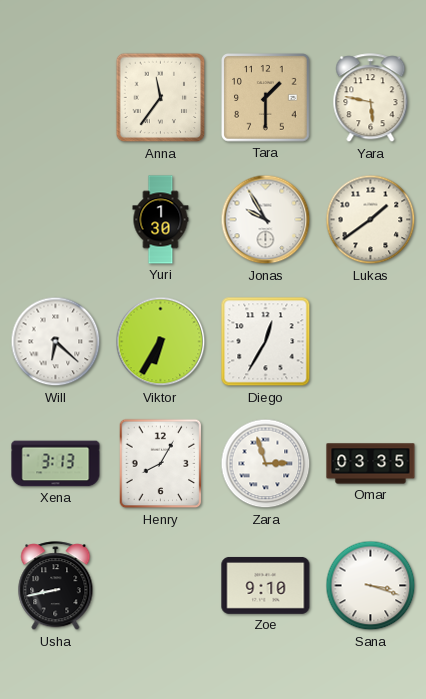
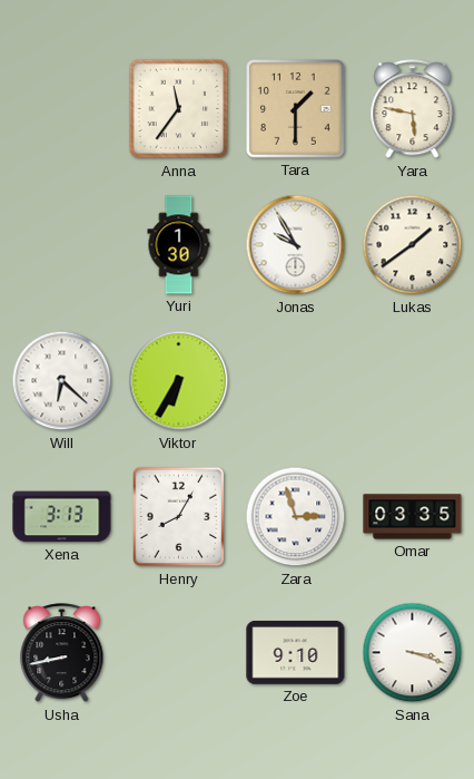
Diego: 12:35 -> none (266, 342)
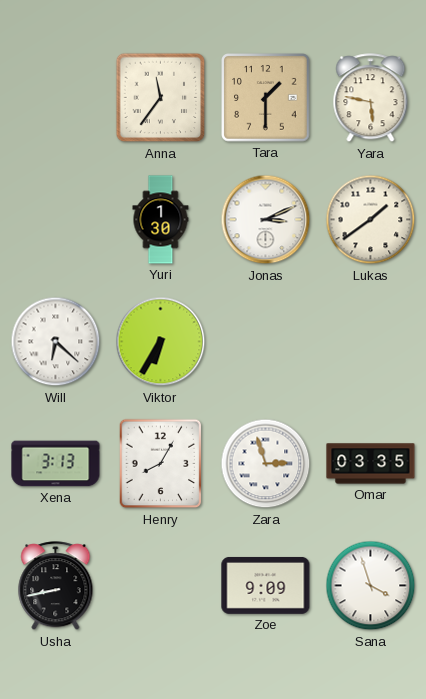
Jonas: 9:55 -> 3:11 (266, 220)
Zoe: 9:10 -> 9:09 (266, 585)
Sana: 3:18 -> 3:57 (371, 586)
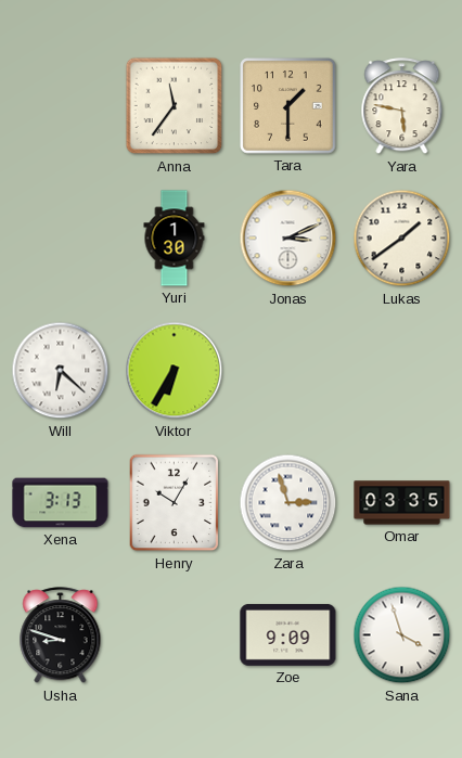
Henry: 8:05 -> 10:05 (175, 503)
Usha: 8:43 -> 8:48 (61, 635)
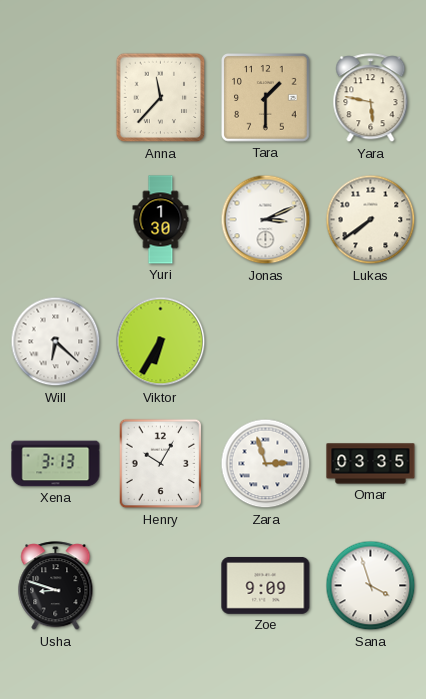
Anna: 11:36 -> 11:37 (161, 98)
Lukas: 1:39 -> 7:39 (371, 220)
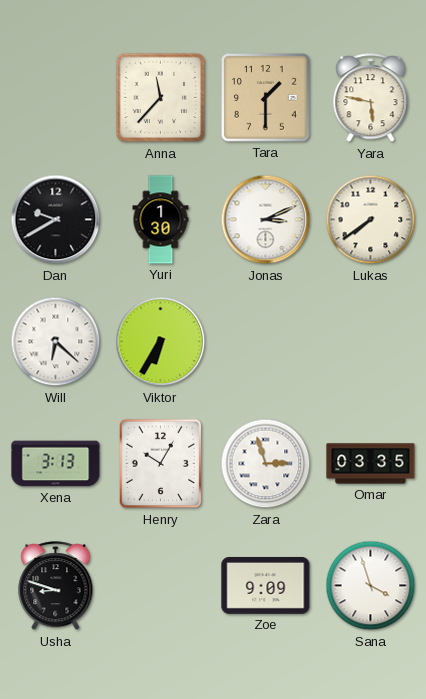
Dan: none -> 9:40 (56, 220)
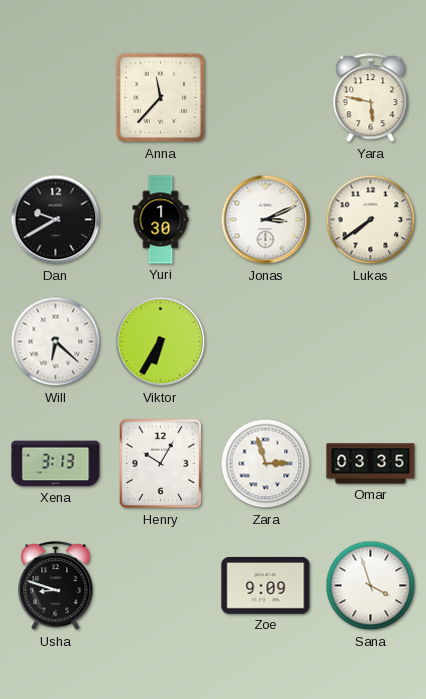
Tara: 1:30 -> none (266, 98)
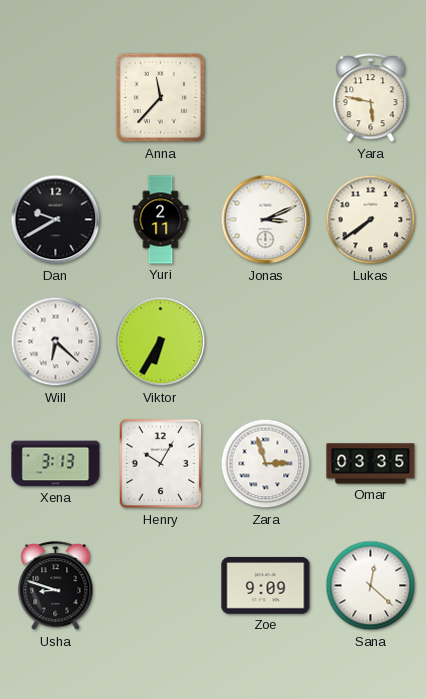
Yuri: 1:30 -> 2:11 (161, 220)
Sana: 3:57 -> 12:22 (371, 586)
